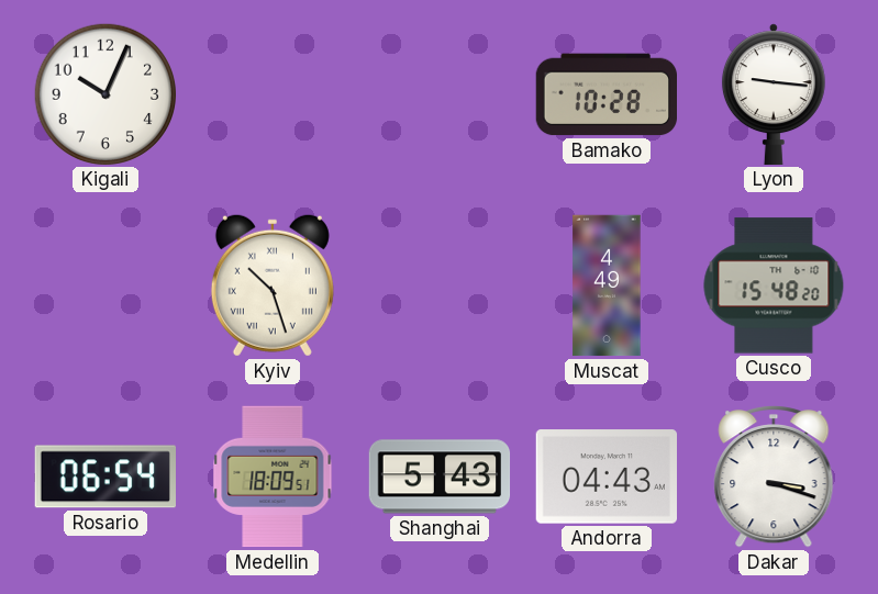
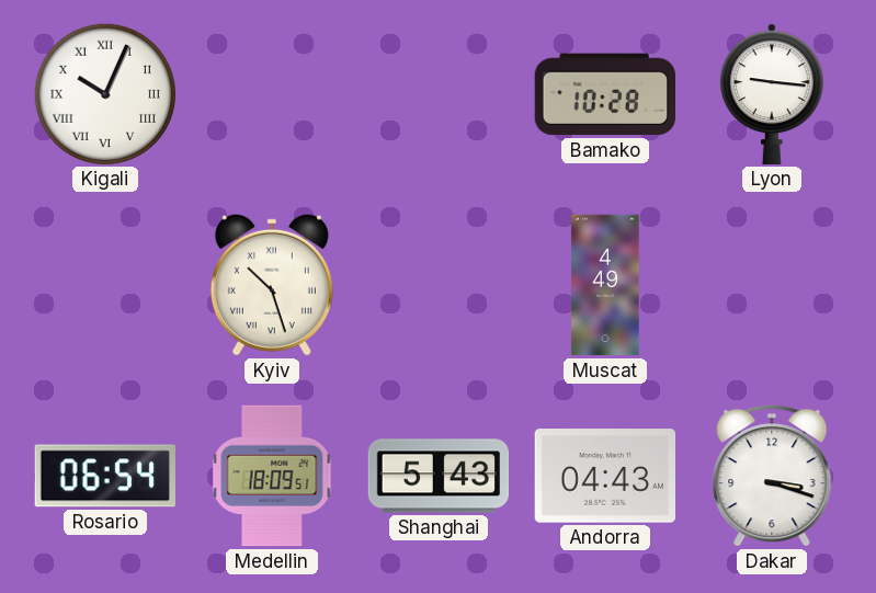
Kigali numerals: Arabic -> Roman (104, 93)
Cusco: 15:48 -> none (774, 285)
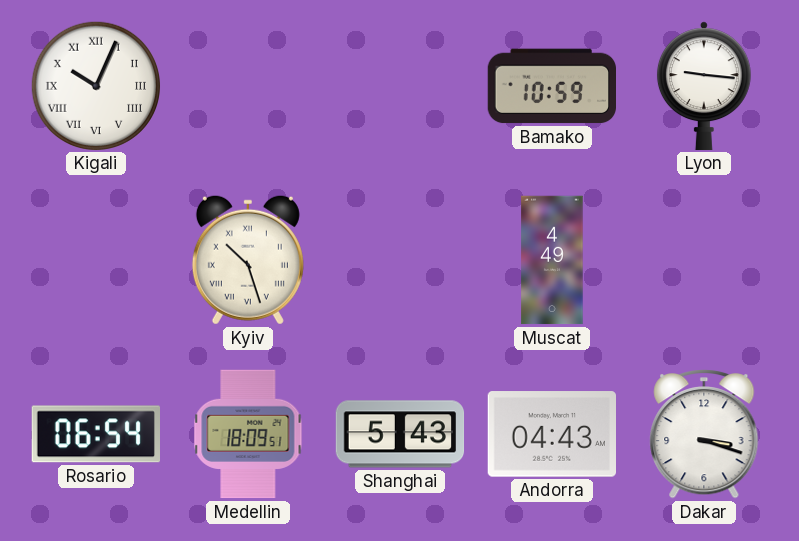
Bamako: 10:28 -> 10:59 (551, 86)
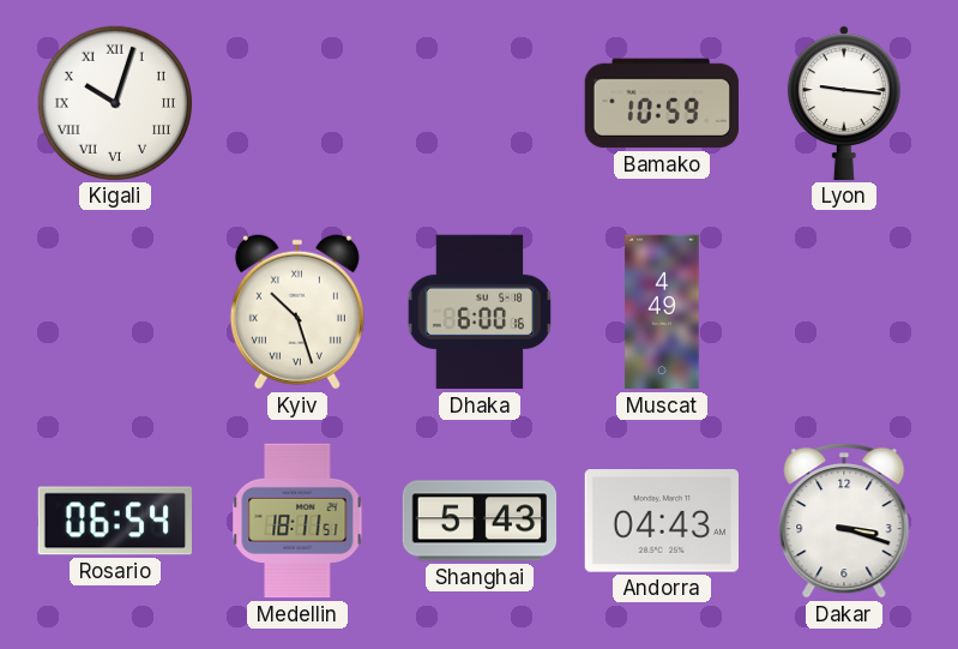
Kigali: 10:04 -> 10:03 (114, 102)
Dhaka: none -> 6:00 (480, 312)
Medellin: 18:09 -> 18:11 (297, 521)
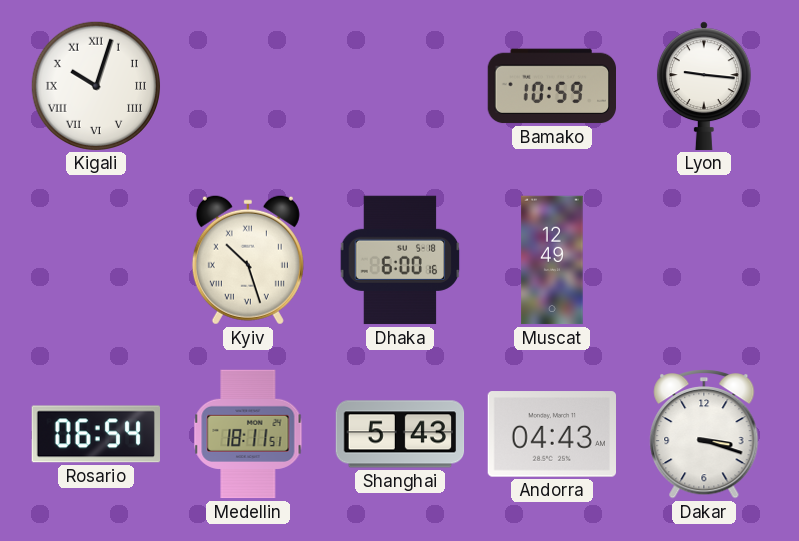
Muscat: 4:49 -> 12:49 (552, 260)
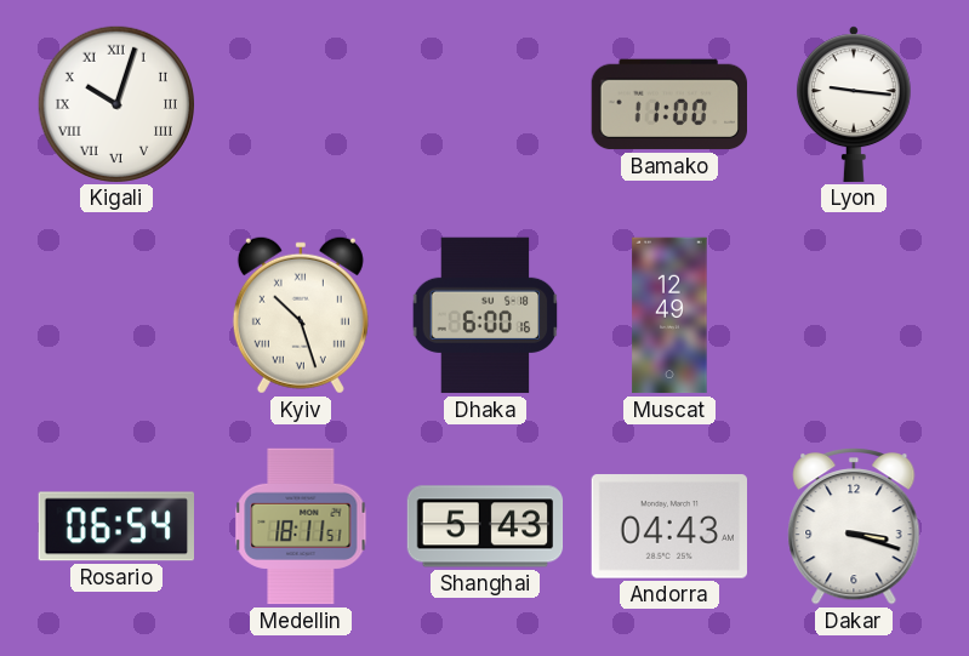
Bamako: 10:59 -> 11:00 (668, 104)
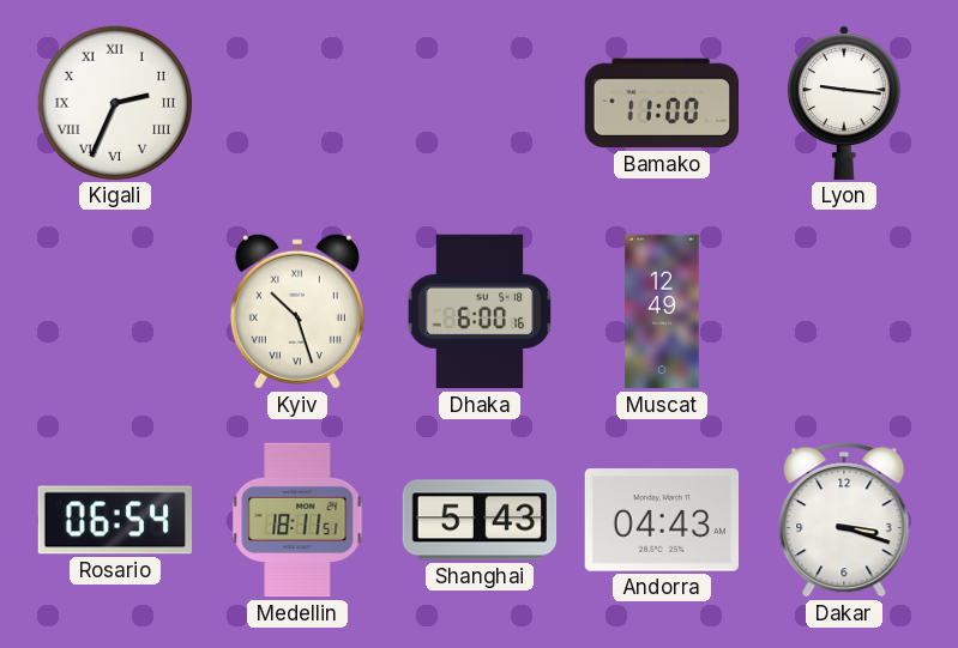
Kigali: 10:03 -> 2:34 (114, 102)
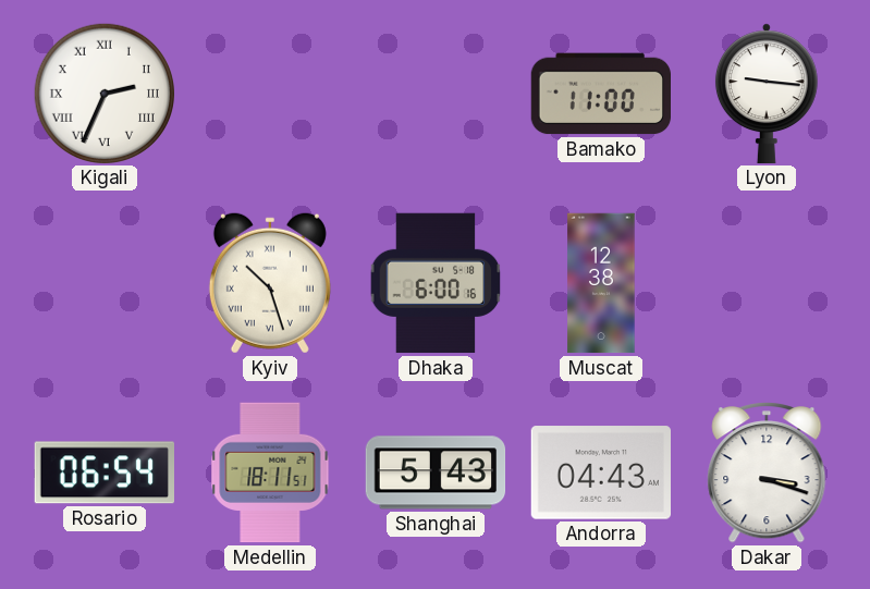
Muscat: 12:49 -> 12:38 (601, 283)
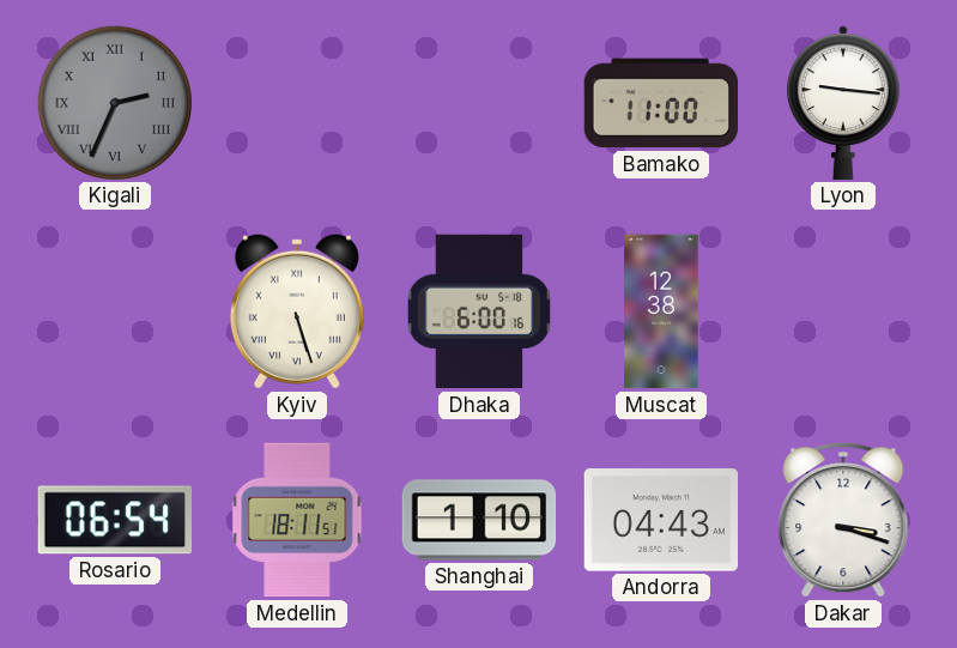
Kigali dial: white -> grey (114, 102)
Kyiv: 10:27 -> 5:27 (297, 311)
Shanghai: 5:43 -> 1:10 (479, 520)
